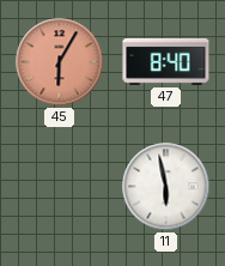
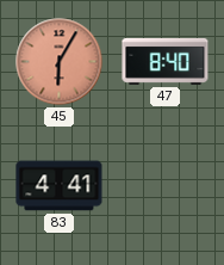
83: none -> 4:41 (60, 186)
11: 5:58 -> none (166, 187)
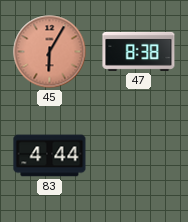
47: 8:40 -> 8:38 (139, 51)
83: 4:41 -> 4:44 (50, 156)
